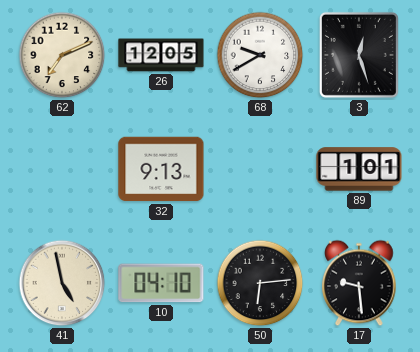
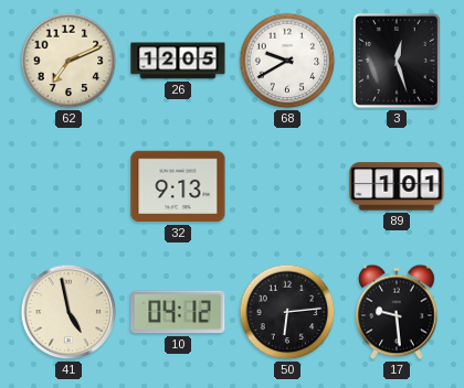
10: 04:10 -> 04:12 (178, 312)
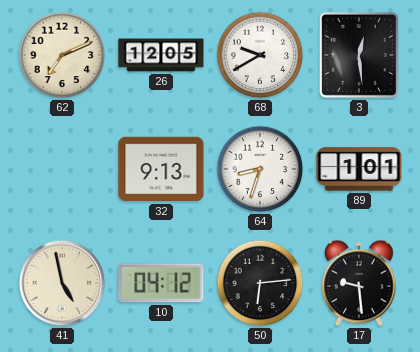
3: 12:27 -> 12:29 (359, 55)
64: none -> 8:33 (260, 169)
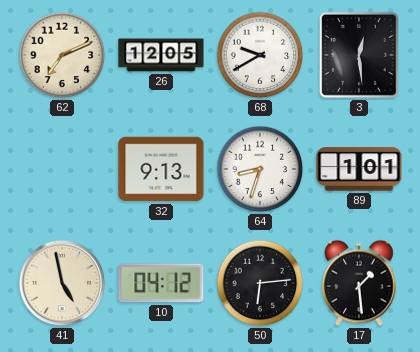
17: 9:29 -> 1:29 (359, 283)
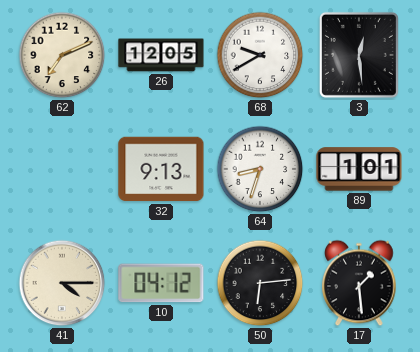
41: 4:58 -> 4:15 (62, 283)
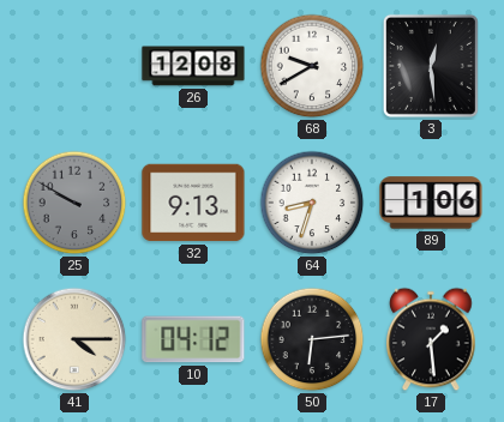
62: 7:11 -> none (62, 55)
26: 12:05 -> 12:08 (193, 66)
25: none -> 9:50 (74, 203)
89: 1:01 -> 1:06 (431, 203)
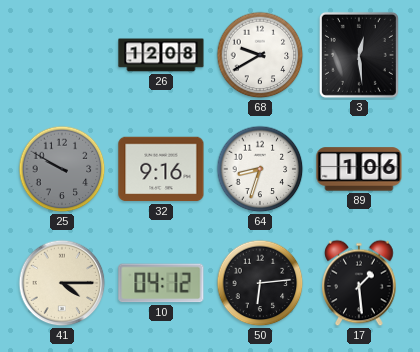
32: 9:13 -> 9:16 (161, 169)
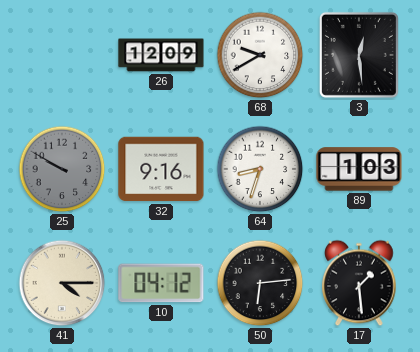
26: 12:08 -> 12:09 (161, 55)
89: 1:06 -> 1:03 (359, 169)
